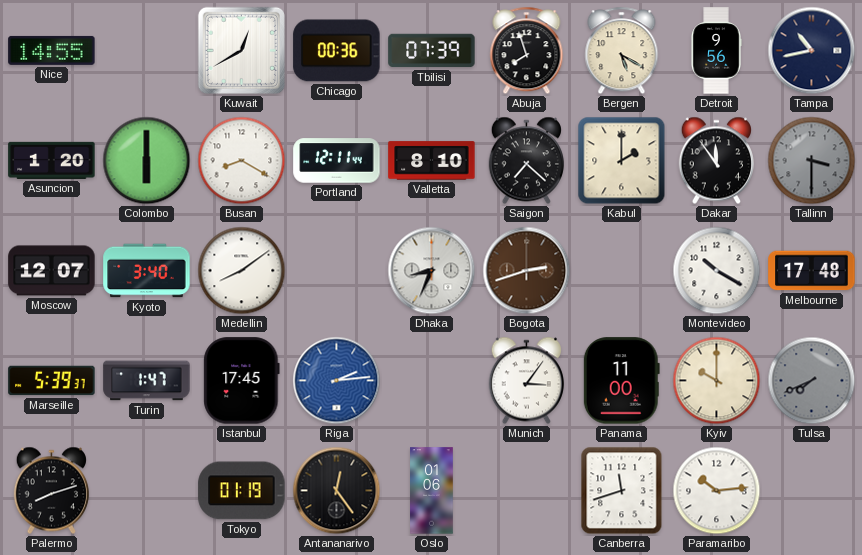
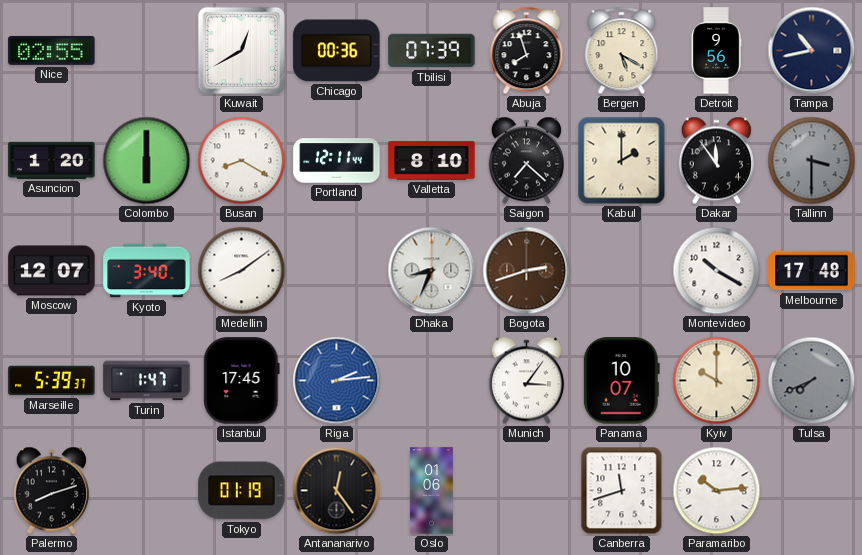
Nice: 14:55 -> 02:55 (52, 50)
Panama: 11:00 -> 10:07 (621, 381)
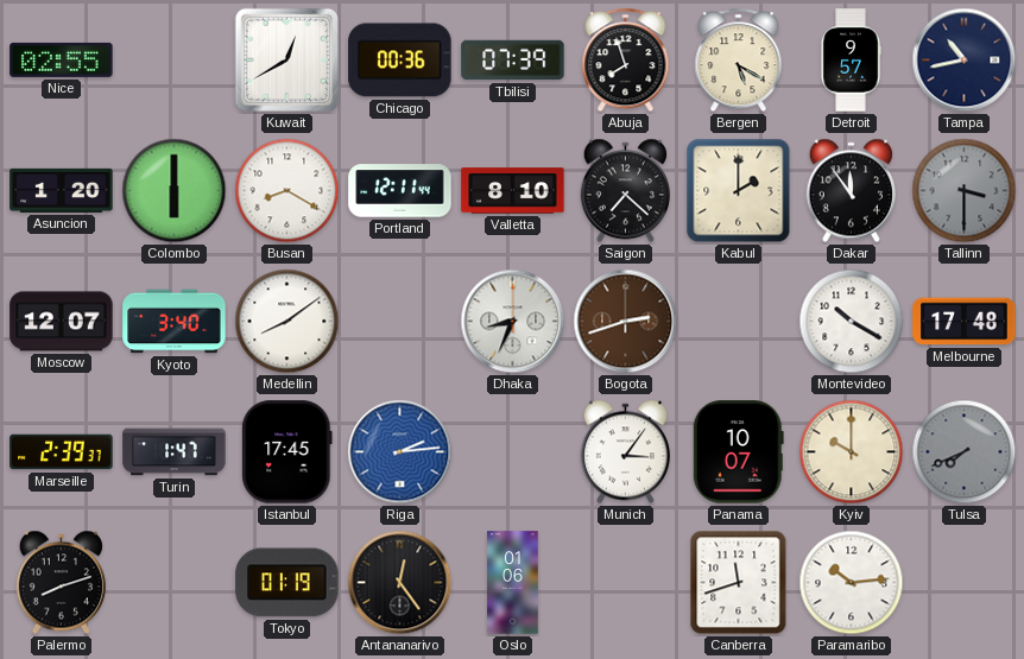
Detroit: 9:56 -> 9:57 (851, 61)
Marseille: 5:39 -> 2:39 (62, 452)
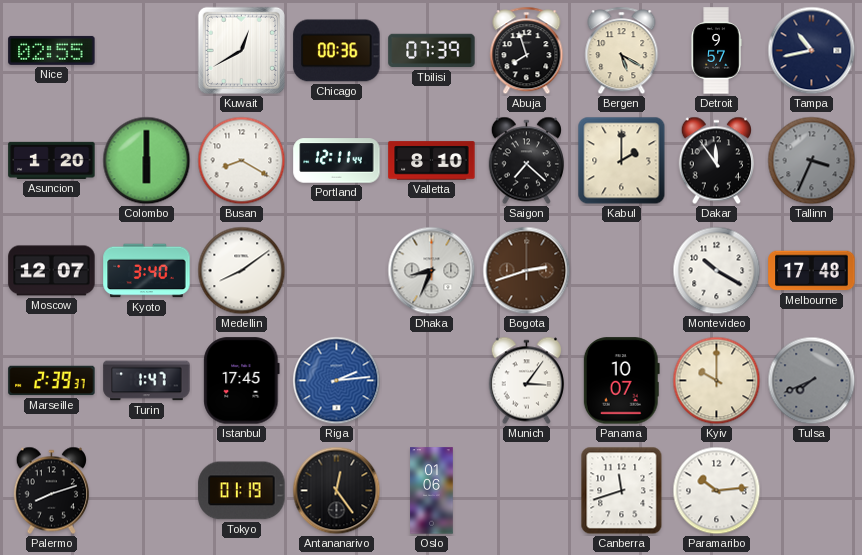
Tallinn: 3:30 -> 3:34 (812, 161)
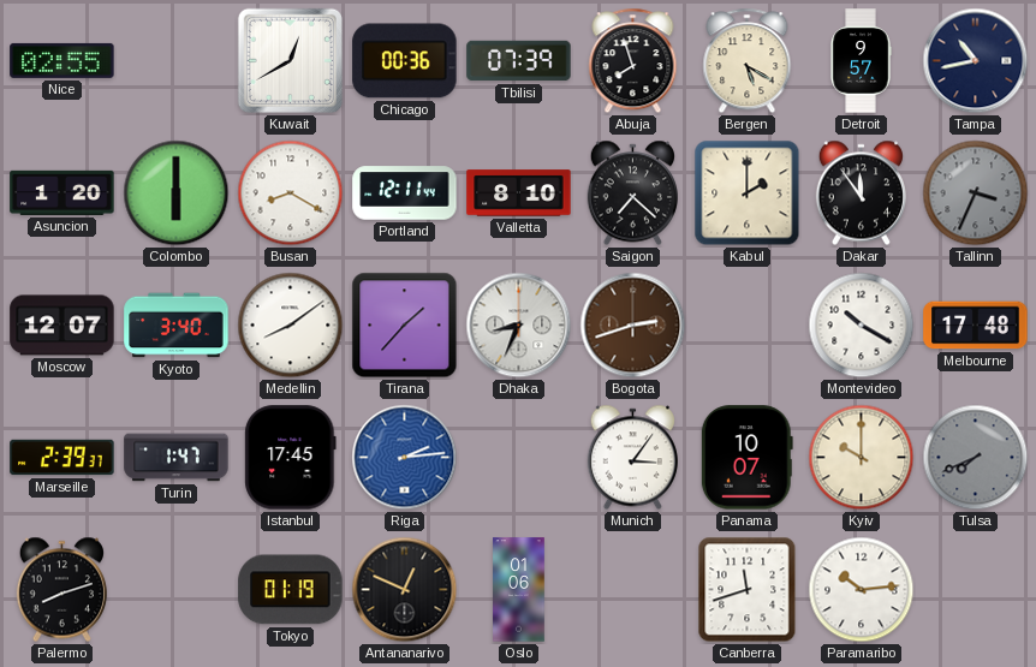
Tirana: none -> 1:37 (405, 326)
Antananarivo: 12:24 -> 12:49 (405, 590)
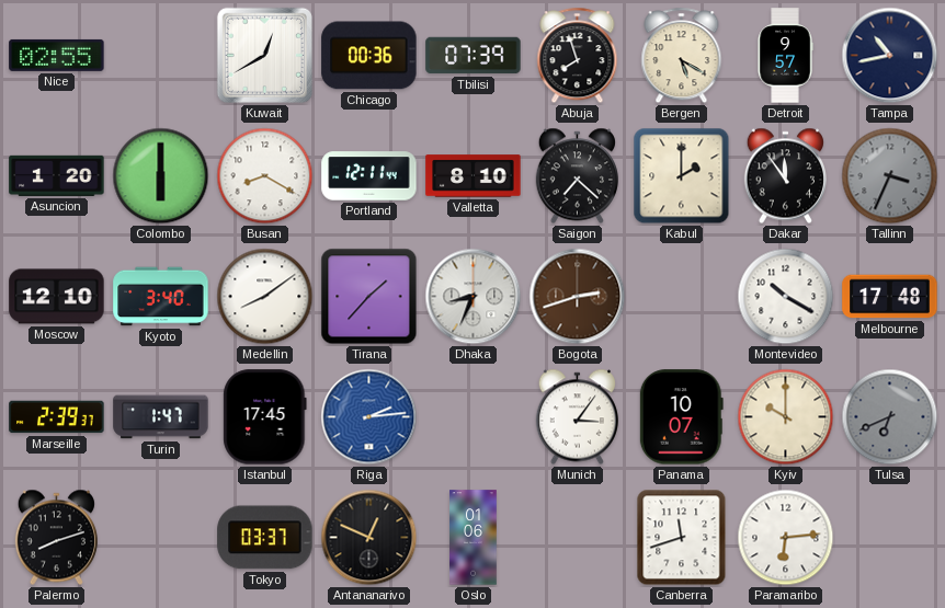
Moscow: 12:07 -> 12:10 (57, 297)
Tulsa: 7:41 -> 6:41 (890, 417)
Tokyo: 01:19 -> 03:37 (265, 538)
Paramaribo: 10:14 -> 6:14 (786, 538)
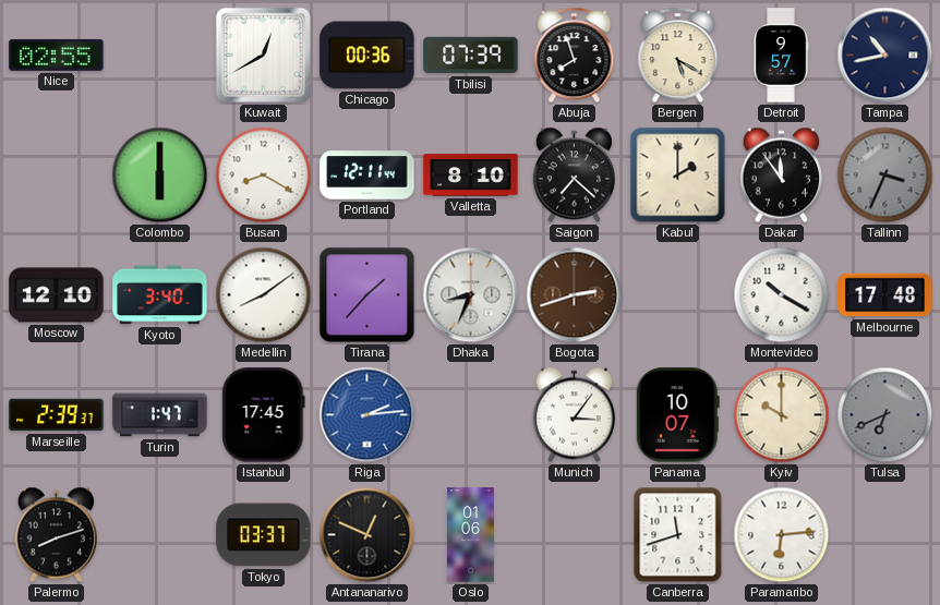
Asuncion: 1:20 -> none (57, 175)
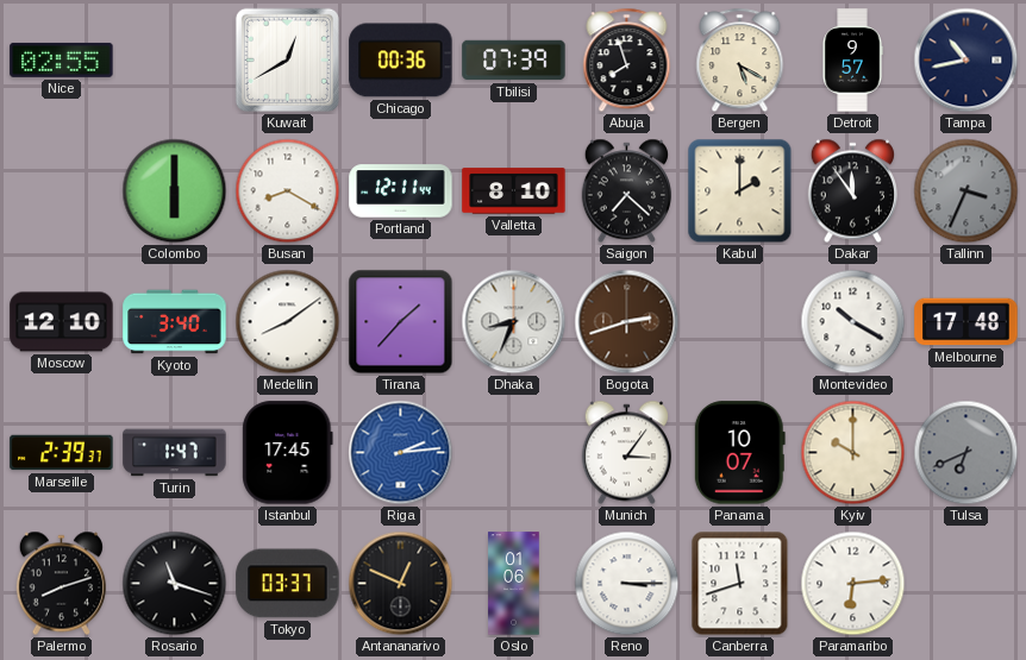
Rosario: none -> 11:18 (175, 584)
Reno: none -> 3:15 (627, 584)
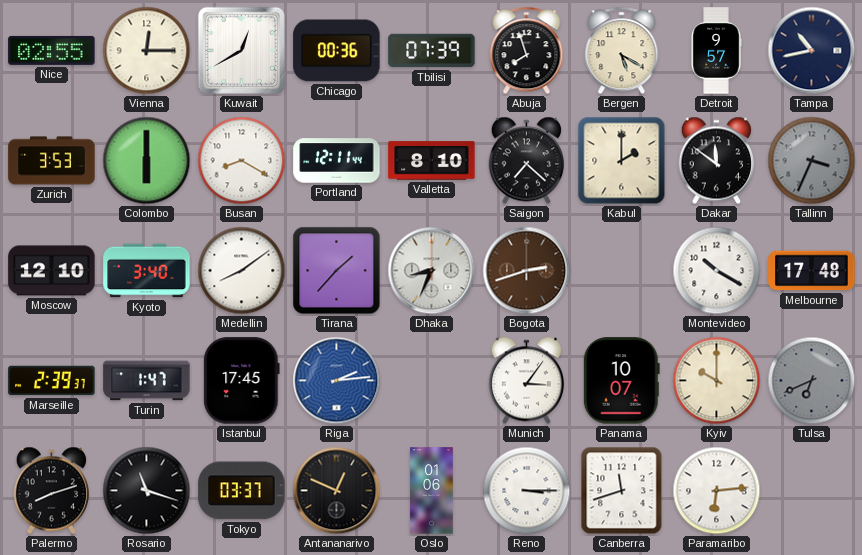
Vienna: none -> 12:15 (147, 51)
Zurich: none -> 3:53 (52, 161)
Dakar: 11:54 -> 11:51 (716, 161)
